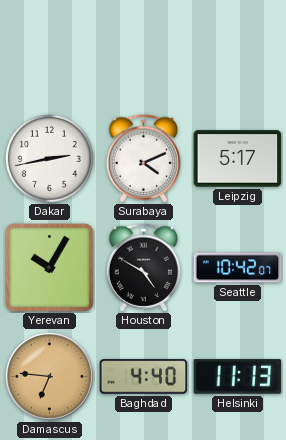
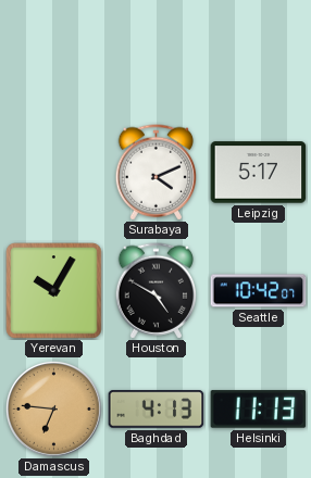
Dakar: 2:43 -> none (49, 158)
Baghdad: 4:40 -> 4:13 (157, 410)
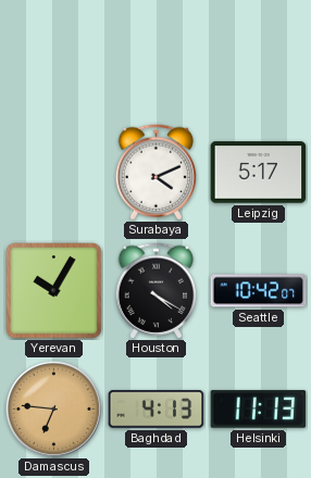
Houston: 4:50 -> 4:20 (157, 291)
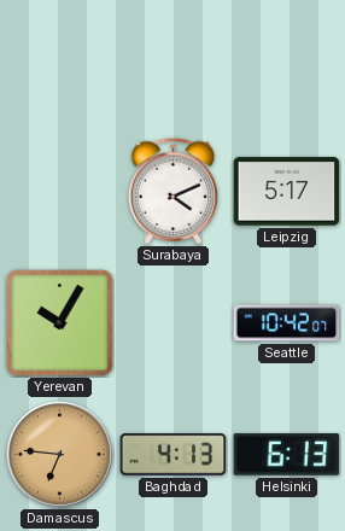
Houston: 4:20 -> none (157, 291)
Helsinki: 11:13 -> 6:13 (287, 455)
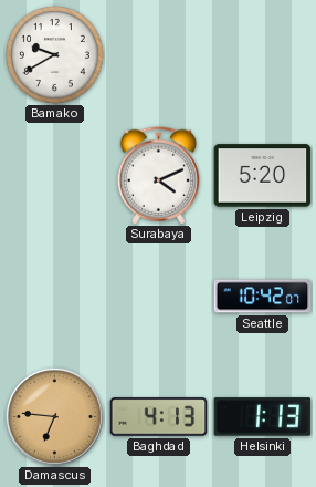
Bamako: none -> 9:40 (54, 54)
Leipzig: 5:17 -> 5:20 (263, 176)
Yerevan: 10:05 -> none (60, 323)
Helsinki: 6:13 -> 1:13 (263, 417)
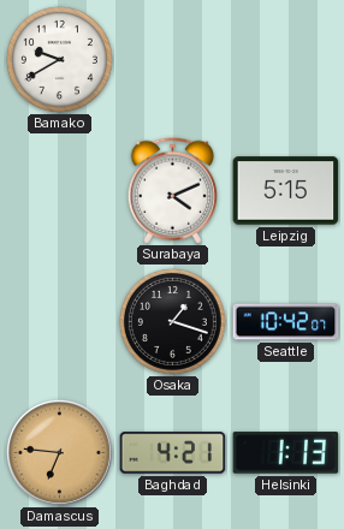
Leipzig: 5:20 -> 5:15 (286, 191)
Osaka: none -> 1:18 (172, 321)
Baghdad: 4:13 -> 4:21 (173, 453)
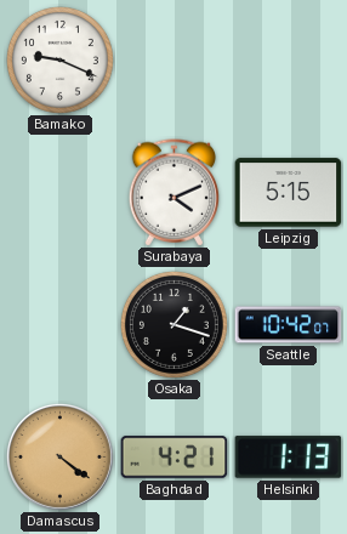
Bamako: 9:40 -> 9:19 (59, 59)
Damascus: 6:46 -> 4:21 (59, 456)
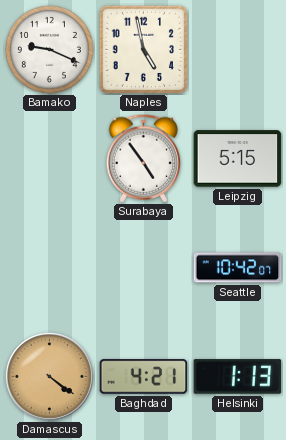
Naples: none -> 4:58 (143, 49)
Surabaya: 4:11 -> 4:54 (144, 159)
Osaka: 1:18 -> none (173, 324)
